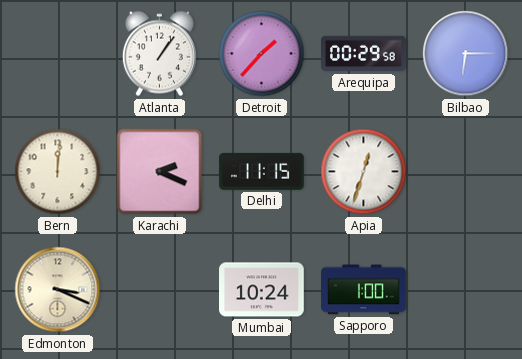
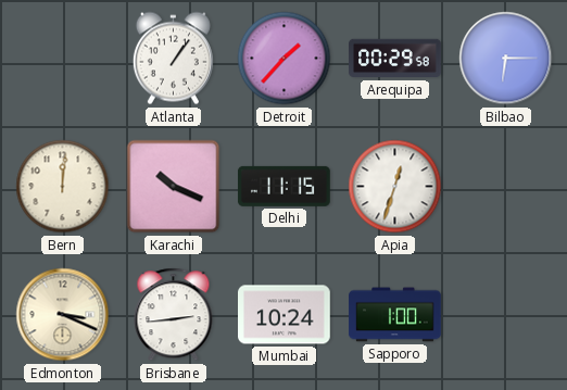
Karachi: 2:19 -> 10:19 (174, 187)
Brisbane: none -> 2:44 (174, 315)
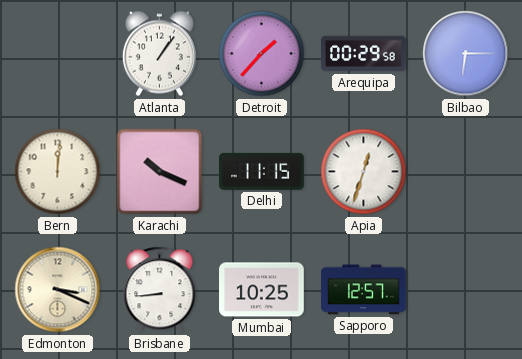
Brisbane: 2:44 -> 8:44 (160, 290)
Mumbai: 10:24 -> 10:25 (262, 290)
Sapporo: 1:00 -> 12:57 (364, 290)
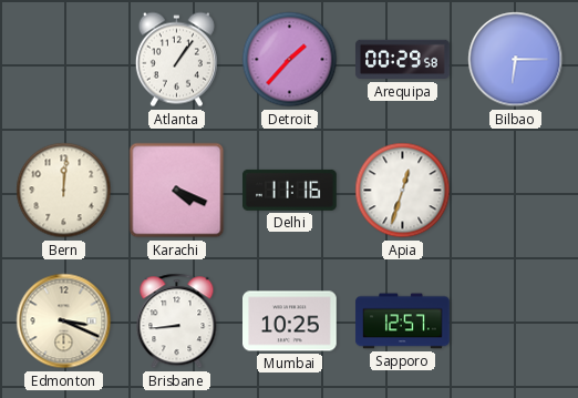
Karachi: 10:19 -> 4:19 (177, 191)
Delhi: 11:15 -> 11:16 (290, 190)
